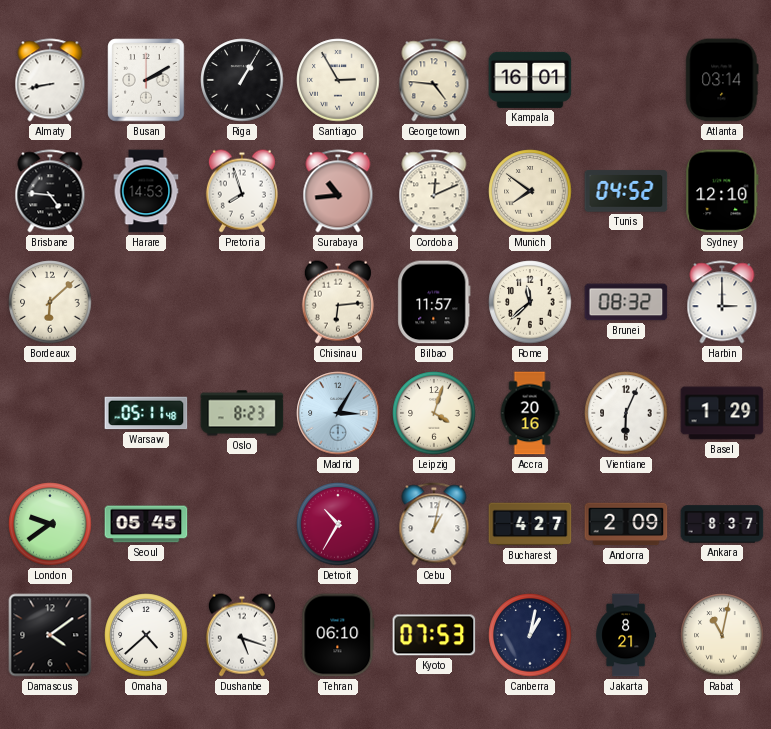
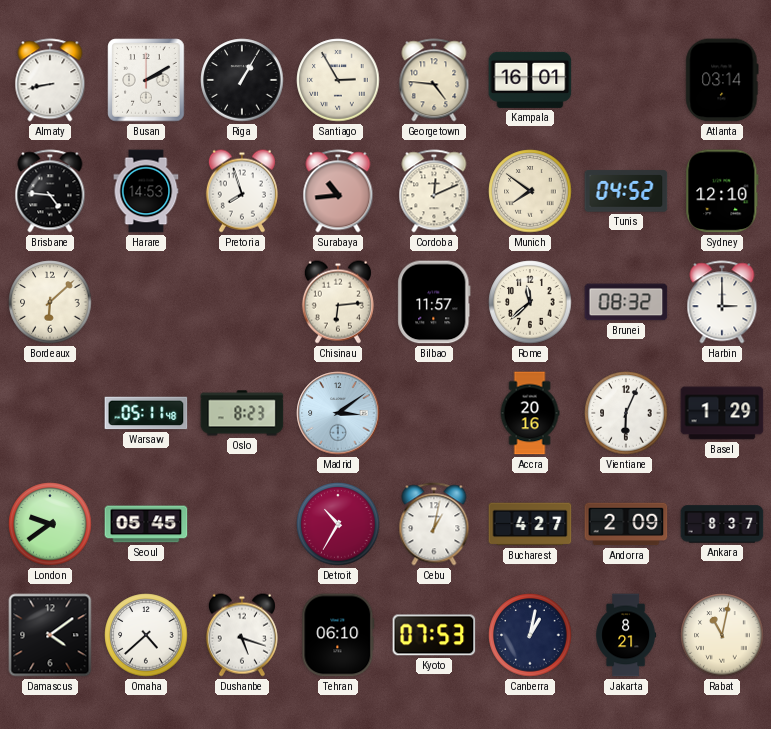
Madrid: 3:05 -> 3:09 (338, 413)
Leipzig: 4:03 -> none (434, 413)
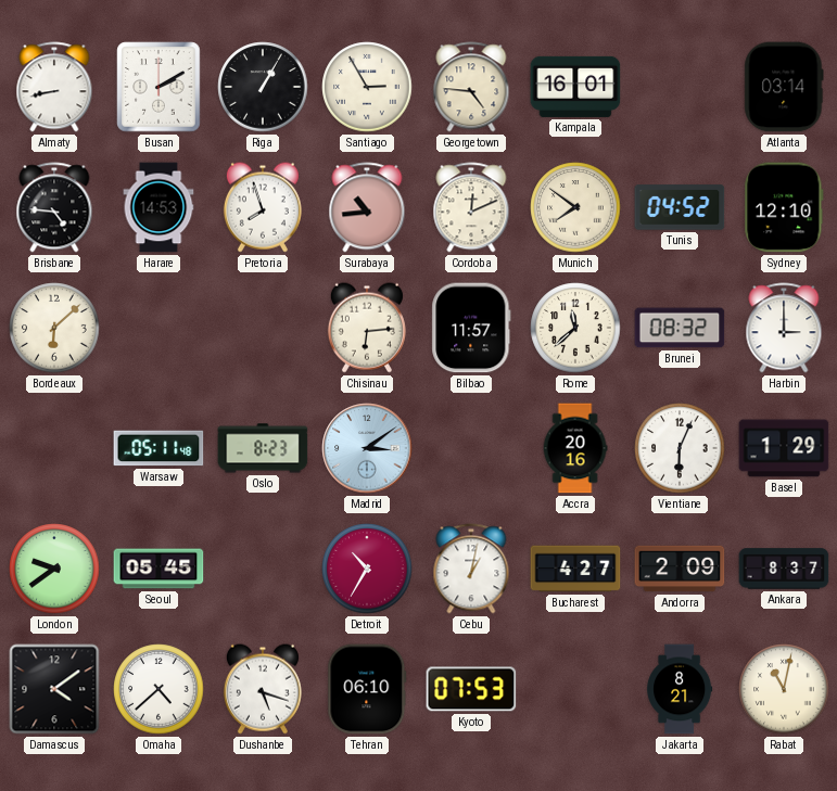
Canberra: 1:02 -> none (530, 635)
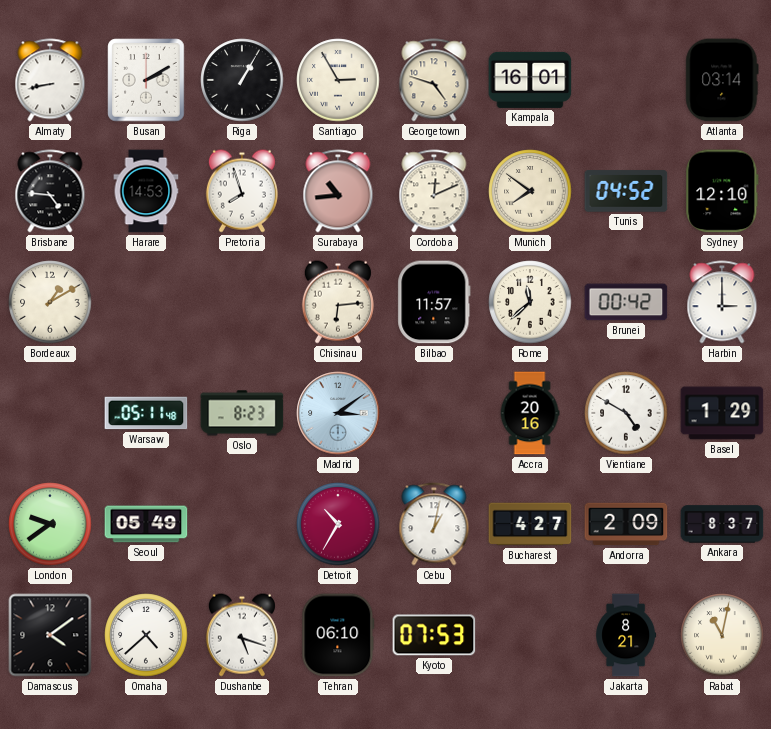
Georgetown: 4:46 -> 4:48 (434, 80)
Bordeaux: 6:08 -> 1:10 (50, 302)
Brunei: 08:32 -> 00:42 (626, 302)
Vientiane: 6:04 -> 4:50 (626, 413)
Seoul: 05:45 -> 05:49 (146, 524)
